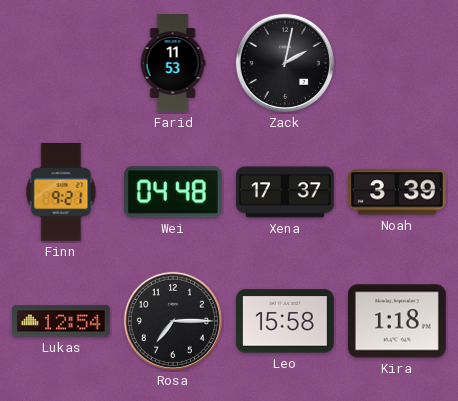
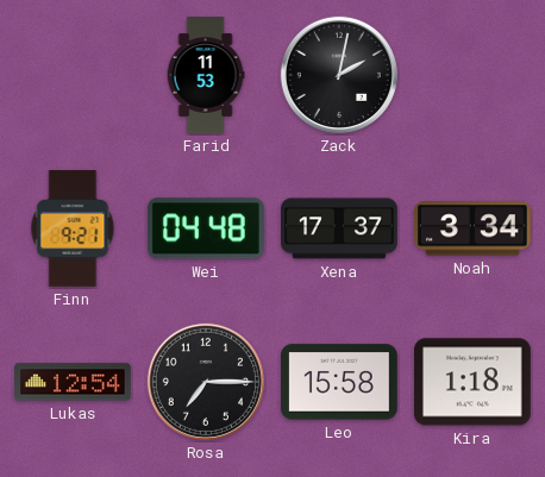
Noah: 3:39 -> 3:34 (472, 228)
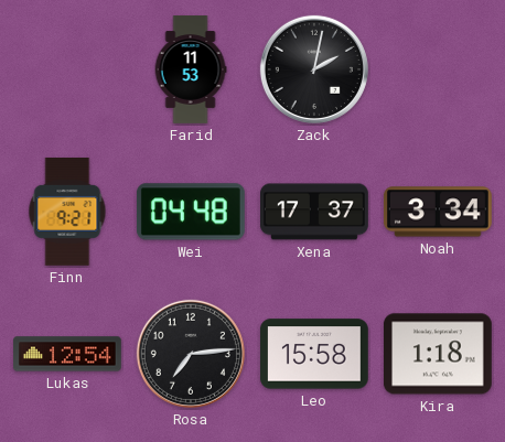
Rosa: 7:15 -> 7:14 (191, 354)
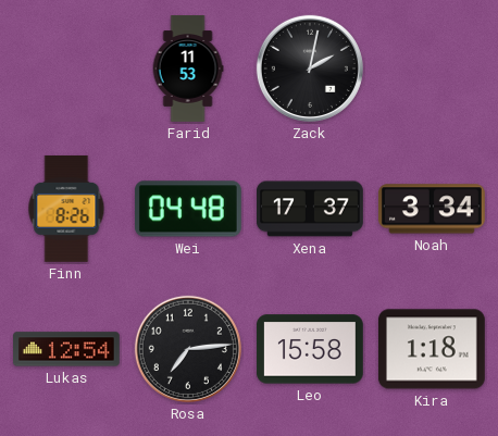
Finn: 9:21 -> 8:26 (66, 209)
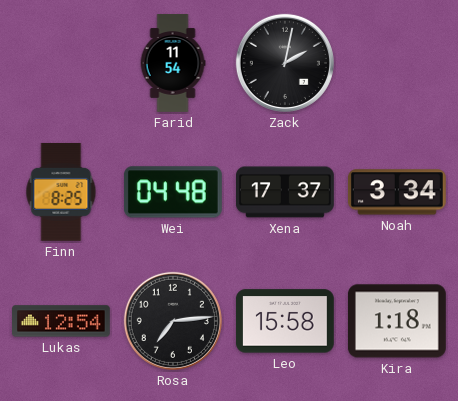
Farid: 11:53 -> 11:54 (173, 63)
Finn: 8:26 -> 8:25 (61, 192)
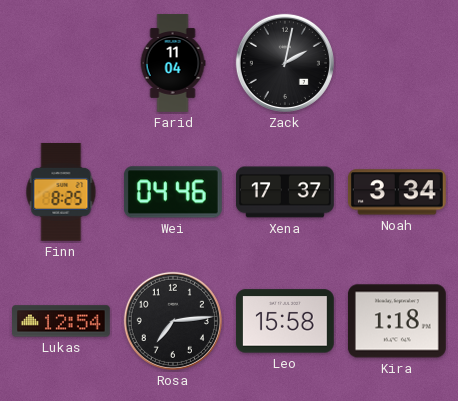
Farid: 11:54 -> 11:04 (173, 63)
Wei: 04:48 -> 04:46 (173, 192)
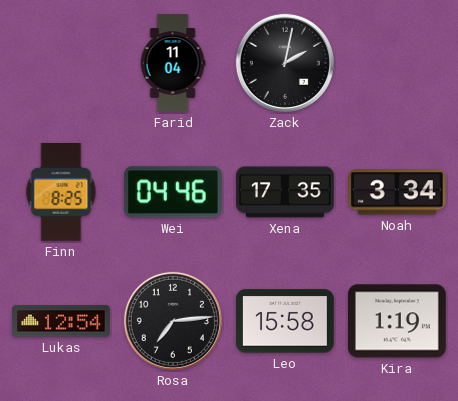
Xena: 17:37 -> 17:35 (286, 192)
Kira: 1:18 -> 1:19 (397, 321)
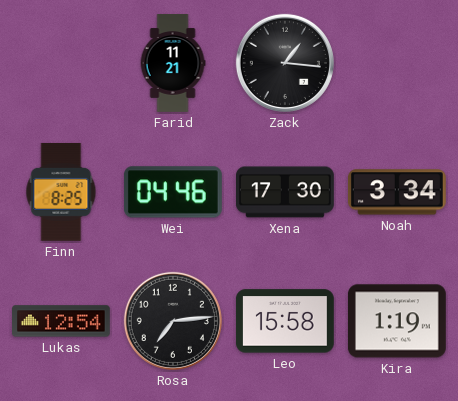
Farid: 11:04 -> 11:21 (173, 63)
Zack: 2:02 -> 1:16 (285, 63)
Xena: 17:35 -> 17:30 (286, 192)
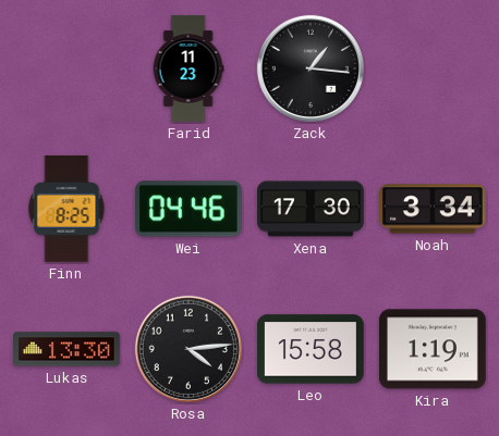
Farid: 11:21 -> 11:23 (188, 68)
Lukas: 12:54 -> 13:30 (68, 349)
Rosa: 7:14 -> 4:14 (188, 349)
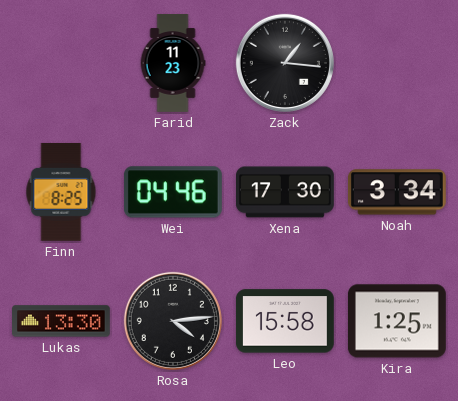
Kira: 1:19 -> 1:25 (397, 321)
